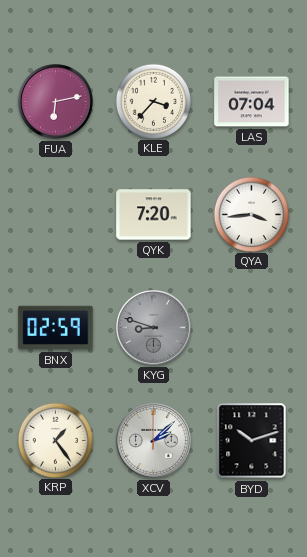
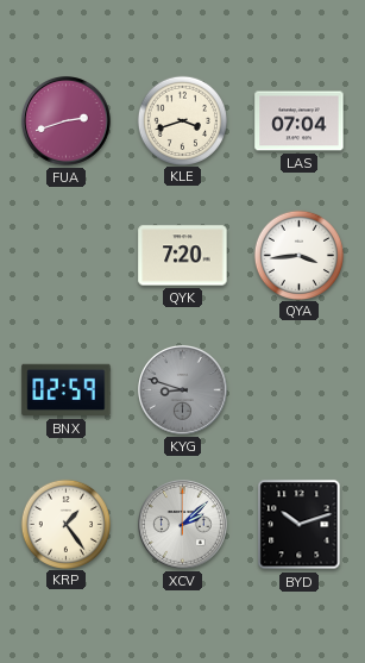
FUA: 6:13 -> 2:42 (67, 121)
KLE: 3:37 -> 3:42 (182, 120)
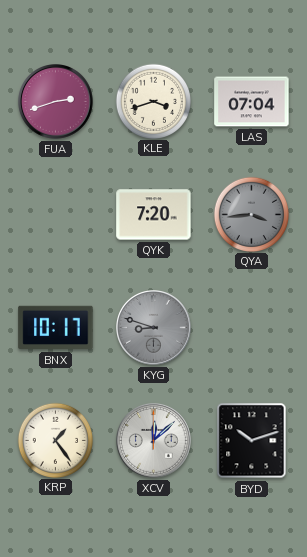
QYA dial: white -> grey (251, 214)
BNX: 02:59 -> 10:17 (56, 328)
XCV: 2:08 -> 12:08 (154, 441)
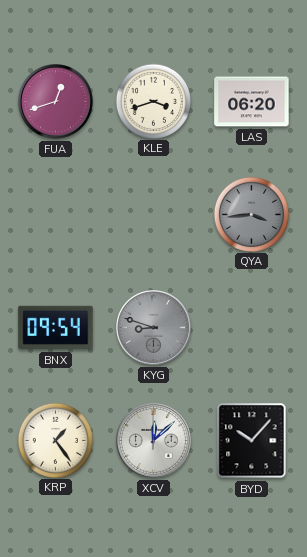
FUA: 2:42 -> 12:42 (56, 102)
LAS: 07:04 -> 06:20 (252, 102)
QYK: 7:20 -> none (154, 215)
BNX: 10:17 -> 09:54 (56, 328)
BYD: 10:12 -> 10:07 (252, 441)
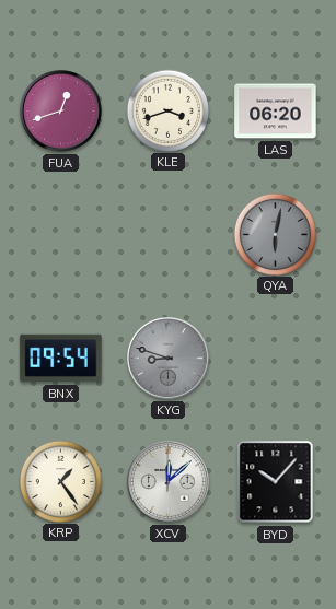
QYA: 3:44 -> 6:02 (275, 234)
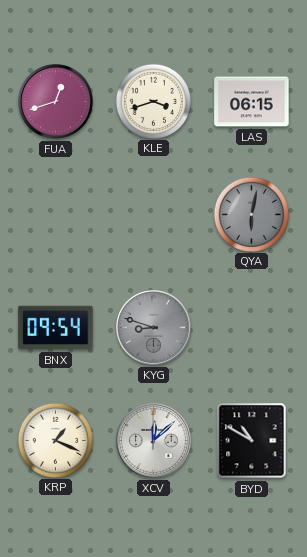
LAS: 06:20 -> 06:15 (252, 102)
KRP: 1:24 -> 1:19 (55, 440)
BYD: 10:07 -> 10:50 (252, 441)
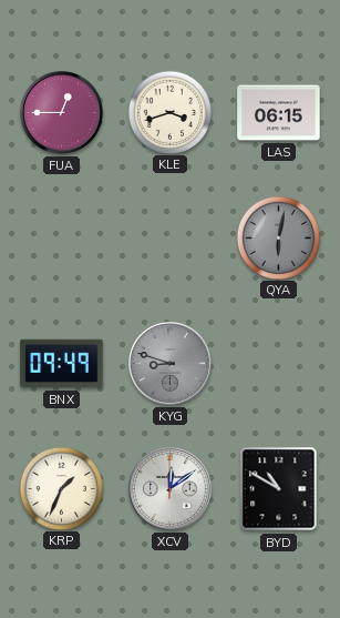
FUA: 12:42 -> 12:45 (62, 113)
BNX: 09:54 -> 09:49 (62, 364)
KRP: 1:19 -> 1:34 (61, 488)
XCV: 12:08 -> 12:09 (171, 489)
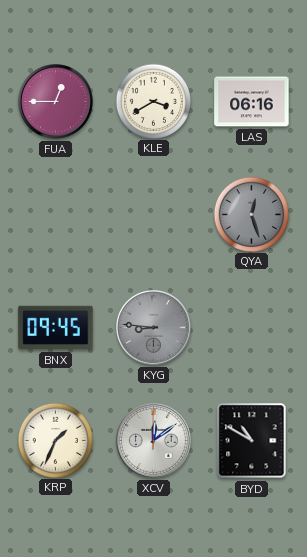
KLE: 3:42 -> 3:40 (153, 101)
LAS: 06:15 -> 06:16 (252, 102)
QYA: 6:02 -> 12:27 (251, 214)
BNX: 09:49 -> 09:45 (56, 328)
KYG: 8:48 -> 8:46 (154, 328)
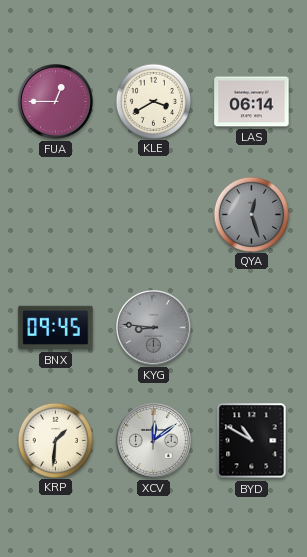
LAS: 06:16 -> 06:14 (252, 102)
KRP: 1:34 -> 1:31 (55, 440)
